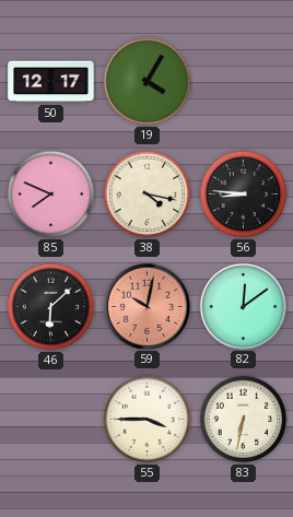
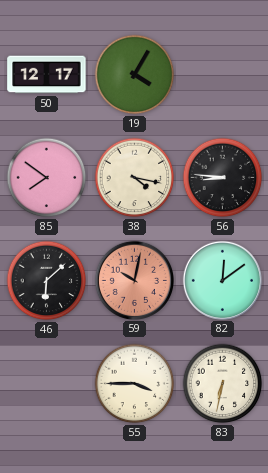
85: 7:49 -> 7:51 (47, 178)
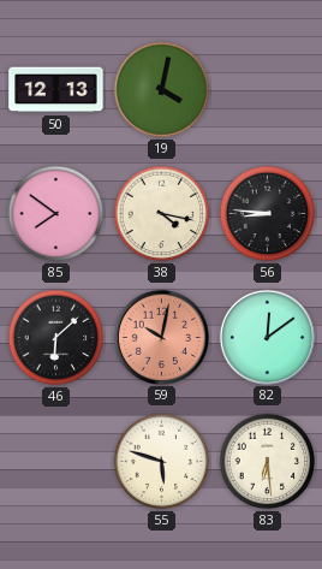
50: 12:17 -> 12:13 (56, 90)
19: 4:05 -> 4:02 (162, 90)
55: 3:45 -> 5:48 (162, 462)
83: 6:32 -> 6:29 (268, 462)
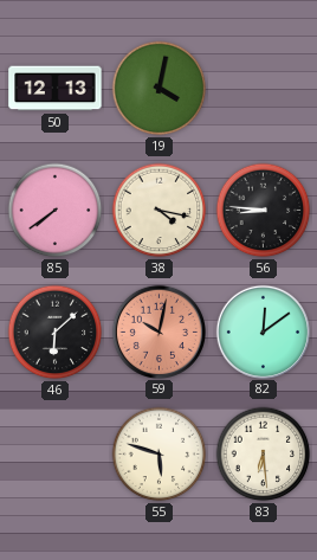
85: 7:51 -> 7:39 (56, 211)
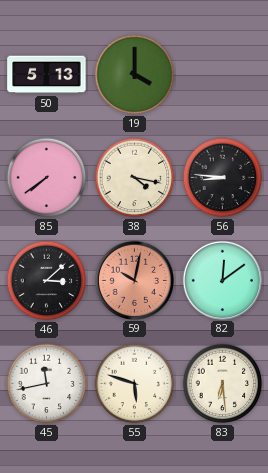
50: 12:13 -> 5:13 (47, 75)
19: 4:02 -> 4:00 (135, 75)
46: 6:08 -> 3:08 (47, 281)
45: none -> 11:43 (47, 384)
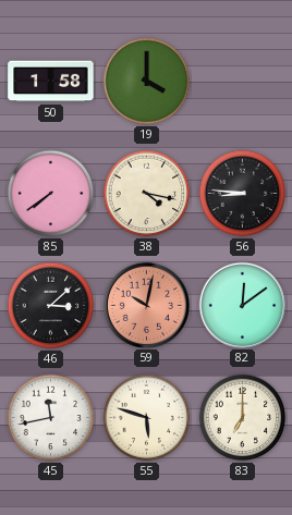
50: 5:13 -> 1:58 (51, 82)
83: 6:29 -> 7:00 (243, 418)
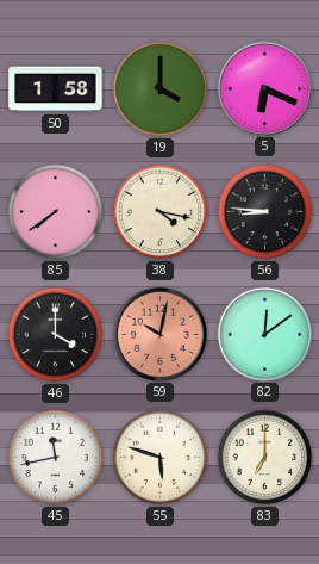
5: none -> 6:19 (264, 88)
46: 3:08 -> 4:00 (56, 335)
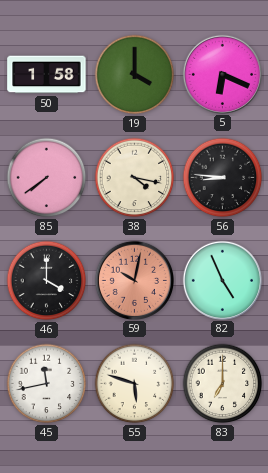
82: 12:09 -> 4:56 (222, 280)
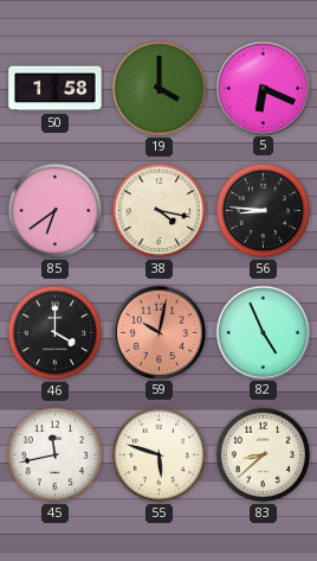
85: 7:39 -> 6:39 (56, 211)
83: 7:00 -> 8:38 (264, 455)
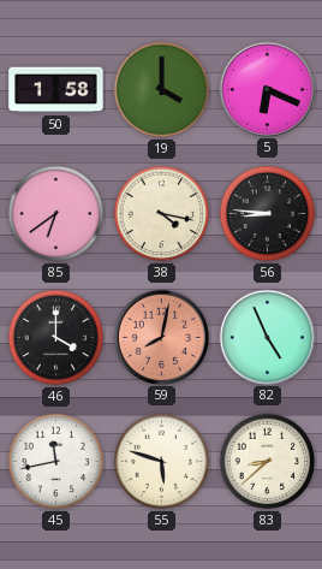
59: 10:02 -> 8:02 (161, 337)
